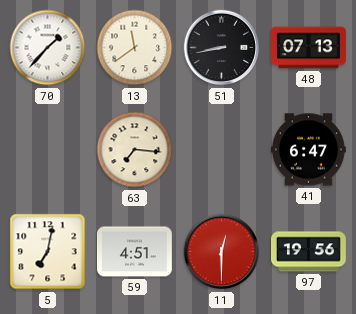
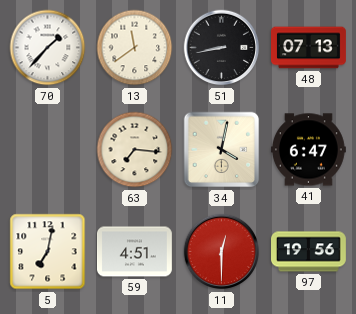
34: none -> 4:02 (222, 150)
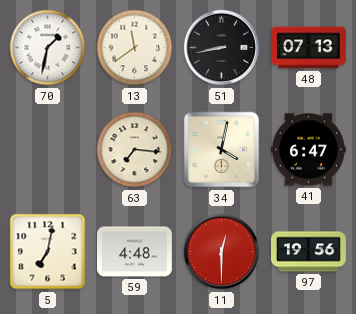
70: 1:37 -> 1:32 (48, 48)
59: 4:51 -> 4:48 (134, 252)
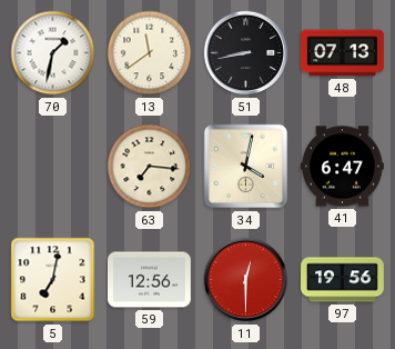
59: 4:48 -> 12:56 (149, 280)
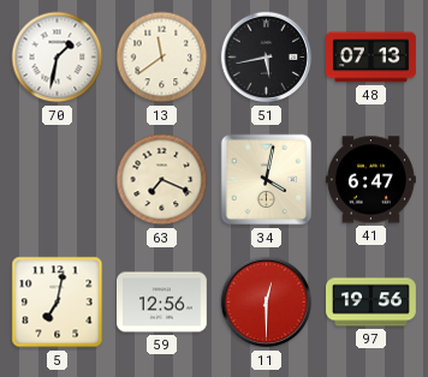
51: 8:43 -> 5:43 (267, 58)
63: 7:16 -> 7:19 (162, 180)
